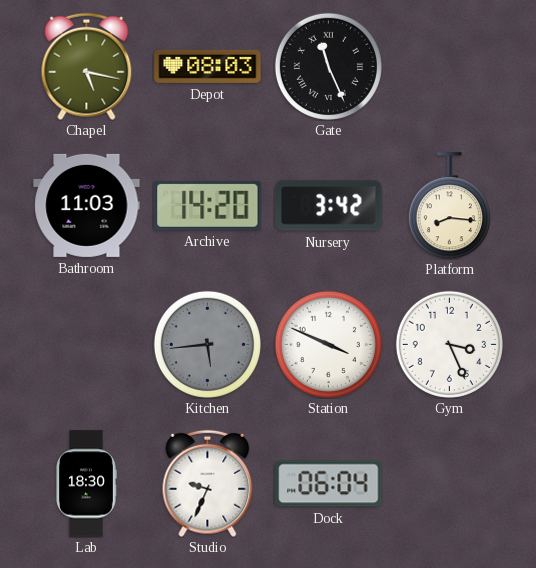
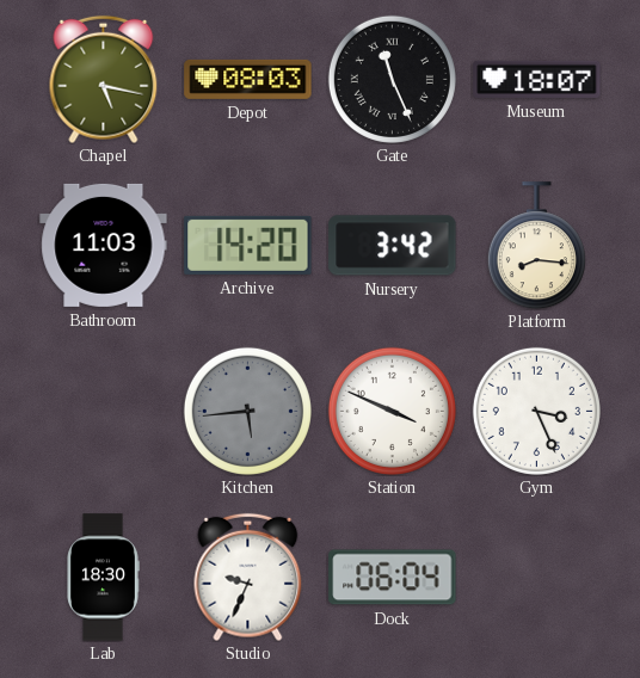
Museum: none -> 18:07 (537, 79)
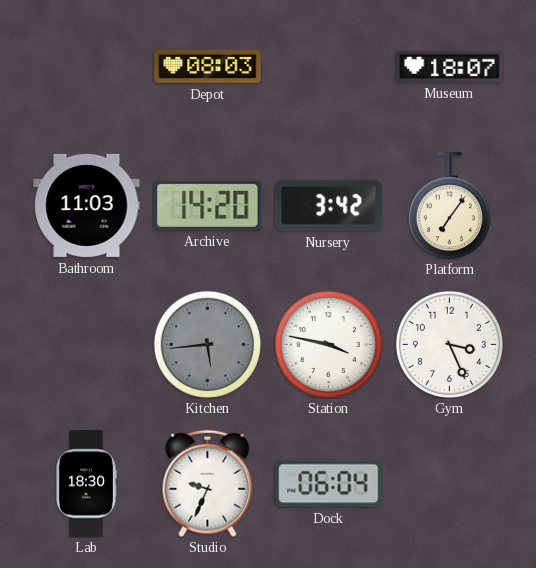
Chapel: 5:17 -> none (104, 79)
Gate: 11:26 -> none (392, 79)
Platform: 8:16 -> 7:06 (449, 206)
Station: 3:49 -> 3:47 (328, 344)
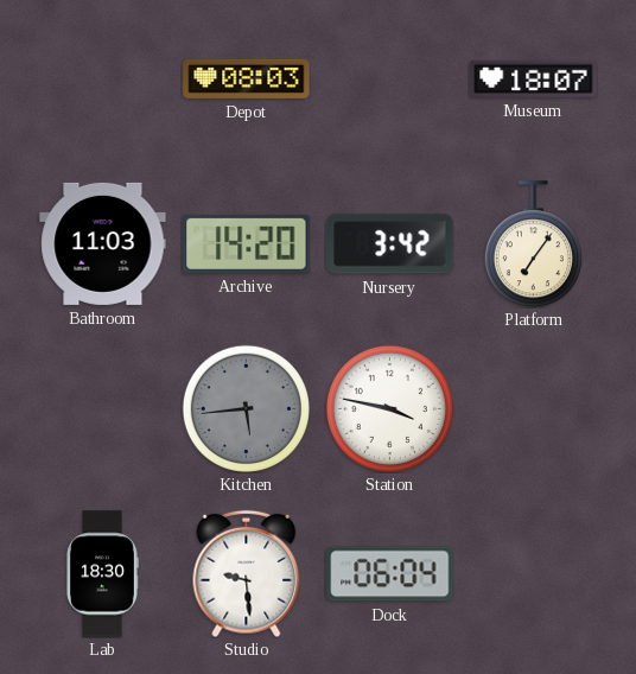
Gym: 3:26 -> none (449, 344)
Studio: 9:34 -> 9:29 (247, 573)
